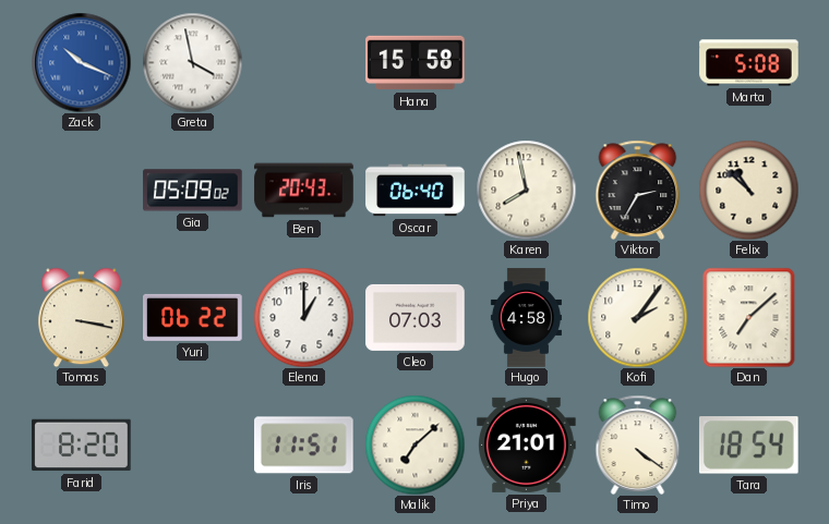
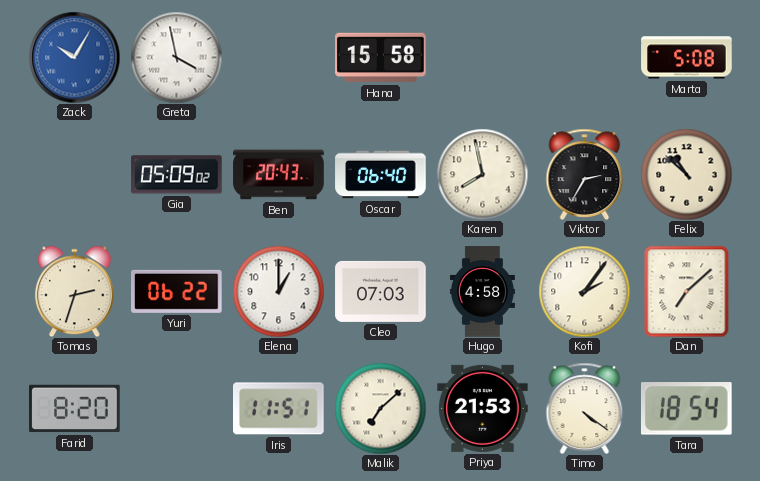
Zack: 10:19 -> 10:05 (74, 57)
Tomas: 3:17 -> 2:33 (74, 291)
Priya: 21:01 -> 21:53 (483, 408)
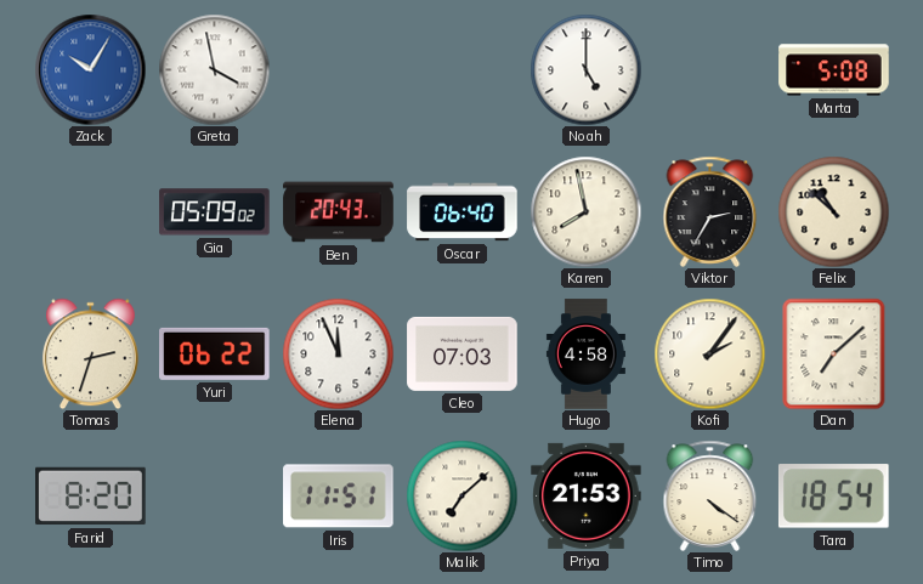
Hana: 15:58 -> none (381, 58)
Noah: none -> 5:00 (585, 69)
Elena: 1:00 -> 11:56 (338, 353)
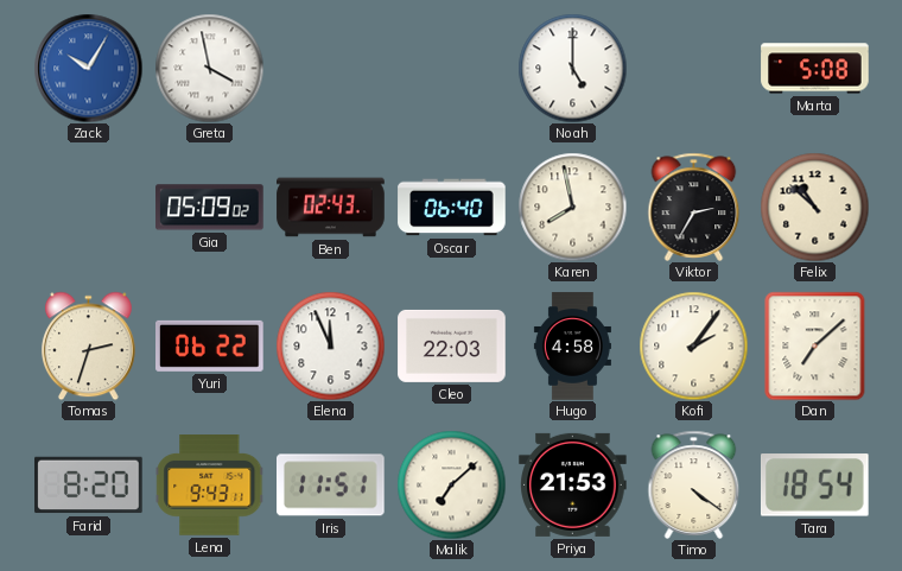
Ben: 20:43 -> 02:43 (331, 208)
Cleo: 07:03 -> 22:03 (452, 345)
Lena: none -> 9:43 (209, 486)
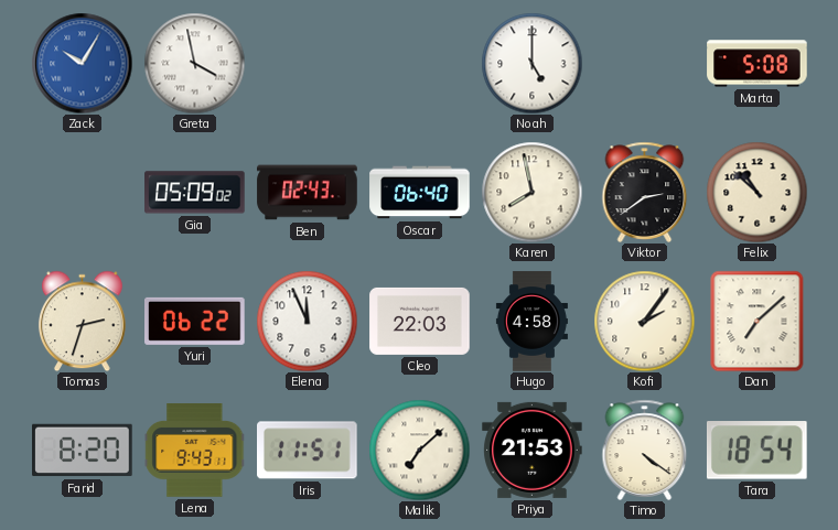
Viktor: 2:35 -> 2:39 (645, 192)
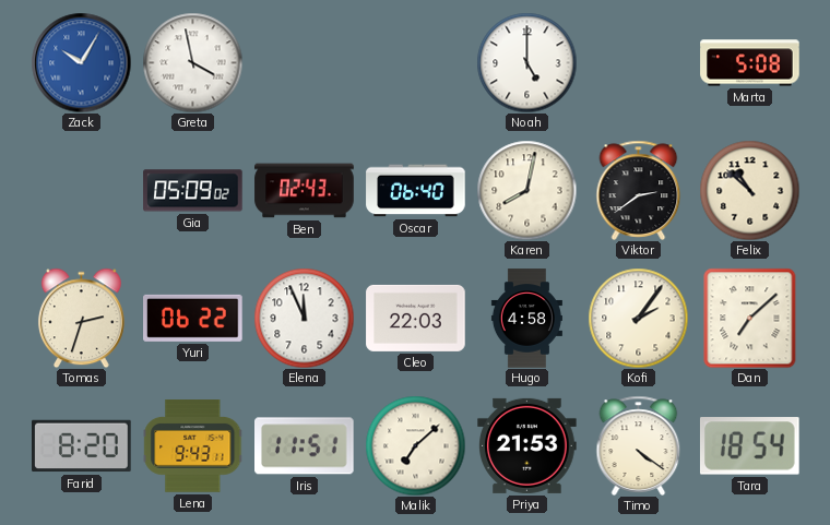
Karen: 7:58 -> 8:02 (526, 190)
